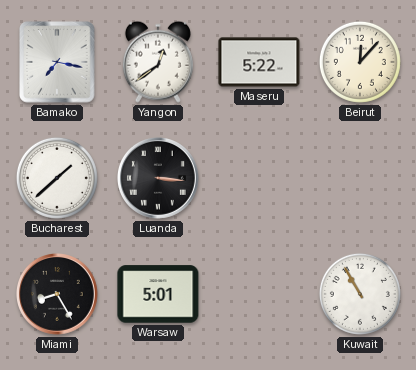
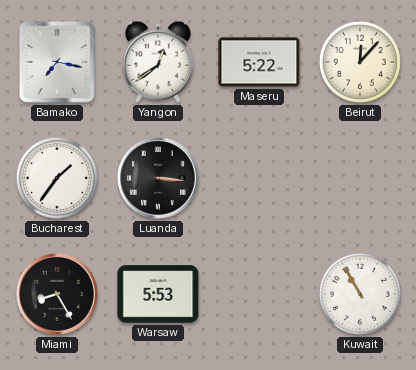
Bucharest: 1:38 -> 1:36 (57, 178)
Warsaw: 5:01 -> 5:53 (158, 294)
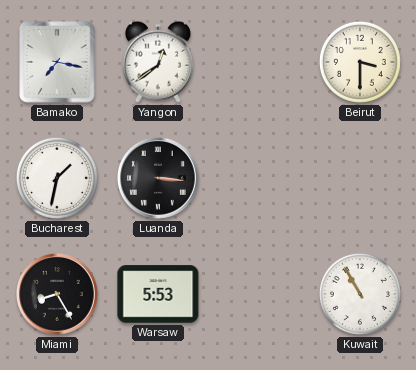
Maseru: 5:22 -> none (259, 62)
Beirut: 12:07 -> 3:30 (360, 62)
Bucharest: 1:36 -> 1:32 (57, 178)
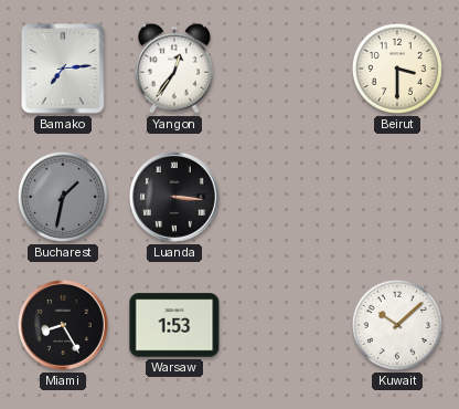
Bamako: 7:17 -> 7:14 (63, 69)
Yangon: 12:39 -> 12:36 (174, 69)
Bucharest dial: white -> grey (63, 197)
Warsaw: 5:53 -> 1:53 (174, 325)
Kuwait: 10:55 -> 10:08 (397, 325)
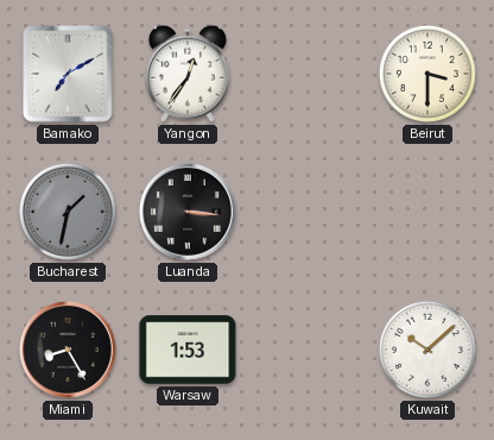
Bamako: 7:14 -> 7:10 (68, 74)
